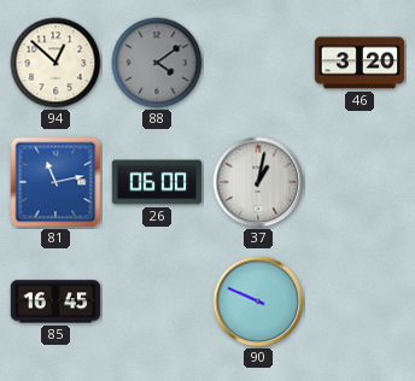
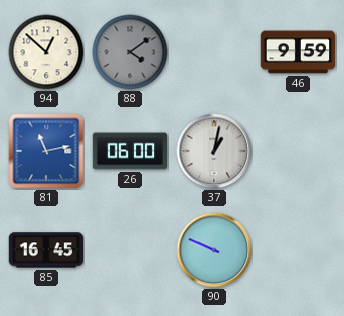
46: 3:20 -> 9:59 (298, 52)
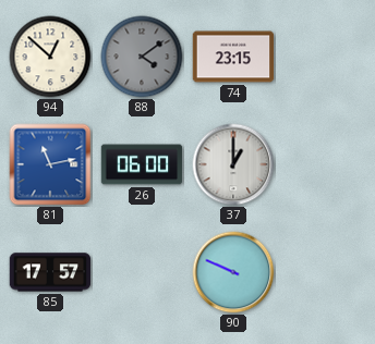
74: none -> 23:15 (233, 57)
46: 9:59 -> none (298, 52)
37: 1:02 -> 1:00 (233, 164)
85: 16:45 -> 17:57 (50, 272)
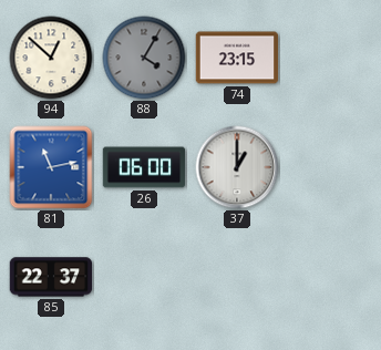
88: 4:09 -> 4:05 (144, 58)
85: 17:57 -> 22:37 (51, 277)
90: 9:49 -> none (233, 272)
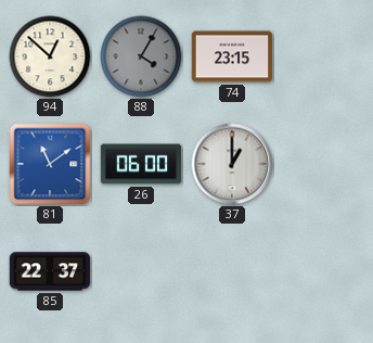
81: 11:13 -> 11:09 (50, 164)
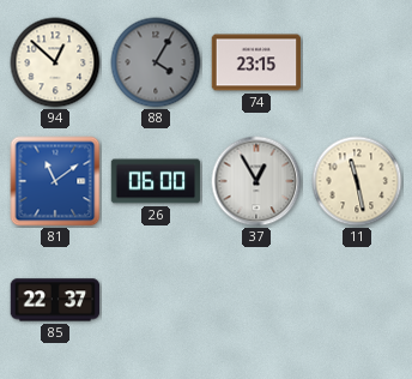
37: 1:00 -> 12:55 (256, 181)
11: none -> 11:28 (357, 181)
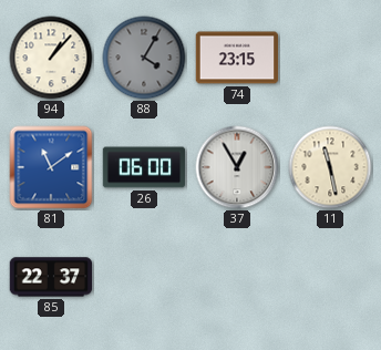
94: 12:52 -> 1:07 (51, 58)
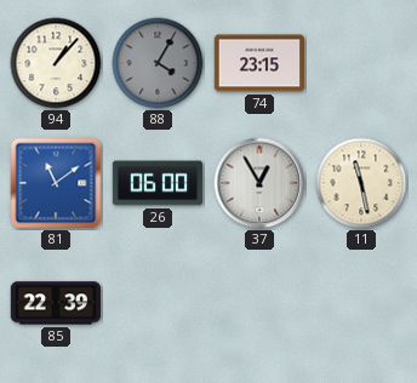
85: 22:37 -> 22:39 (56, 303)
